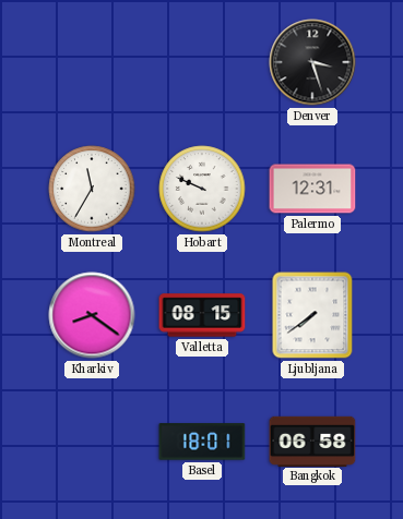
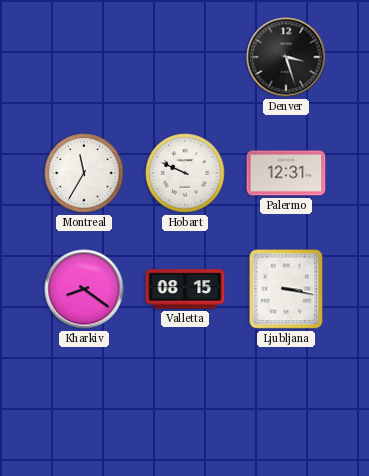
Ljubljana: 7:39 -> 3:17 (286, 289)
Basel: 18:01 -> none (202, 442)
Bangkok: 06:58 -> none (312, 440)
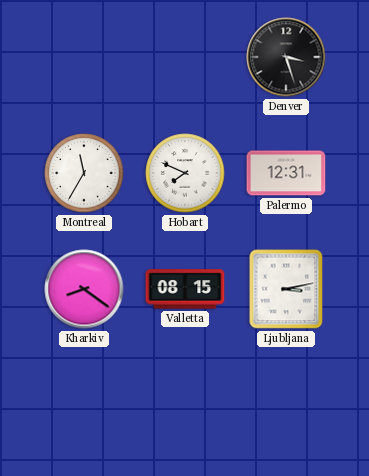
Hobart: 9:49 -> 7:49 (185, 173)
Ljubljana: 3:17 -> 3:13 (286, 289)
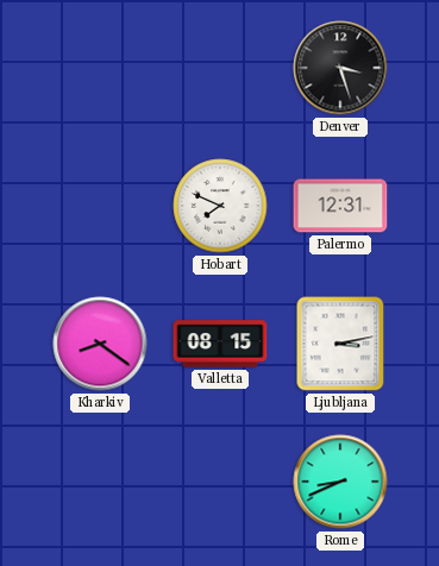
Montreal: 11:35 -> none (84, 173)
Rome: none -> 8:41 (340, 482)
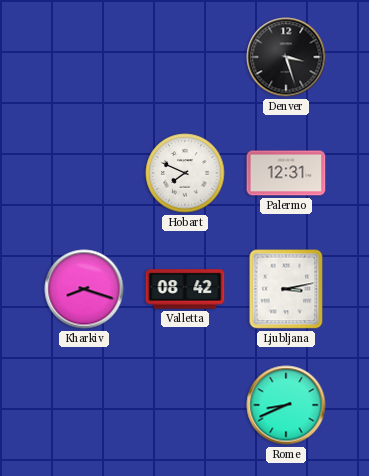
Kharkiv: 8:21 -> 8:18 (84, 289)
Valletta: 08:15 -> 08:42 (185, 289)
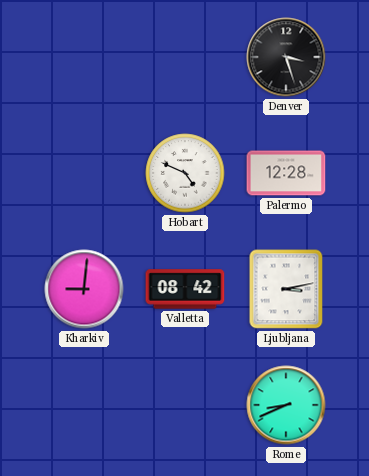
Hobart: 7:49 -> 4:49 (185, 173)
Palermo: 12:31 -> 12:28 (286, 173)
Kharkiv: 8:18 -> 9:01 (84, 289)
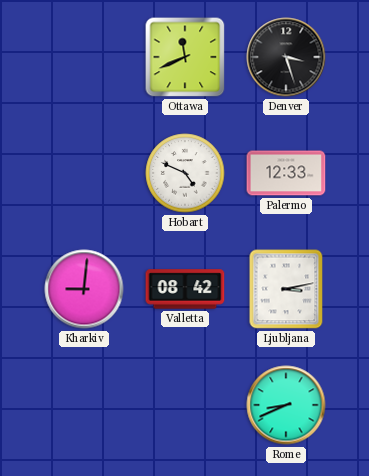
Ottawa: none -> 11:41 (185, 57)
Palermo: 12:28 -> 12:33 (286, 173)
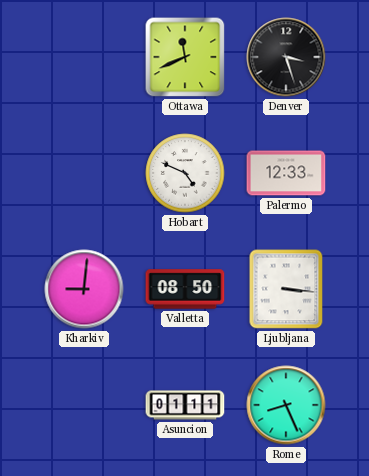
Valletta: 08:42 -> 08:50 (185, 289)
Ljubljana: 3:13 -> 3:16 (286, 289)
Asuncion: none -> 01:11 (185, 405)
Rome: 8:41 -> 8:26 (286, 405)
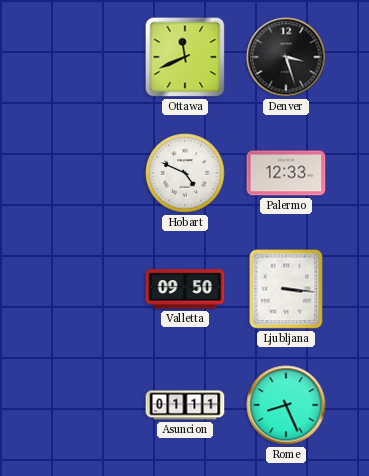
Kharkiv: 9:01 -> none (84, 289)
Valletta: 08:50 -> 09:50 (185, 289)
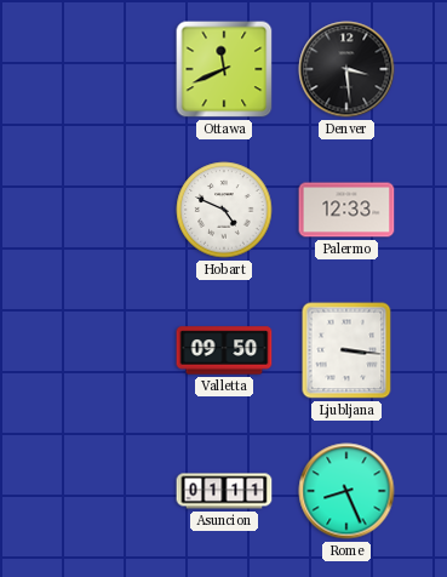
Denver: 3:27 -> 3:29 (346, 69)
